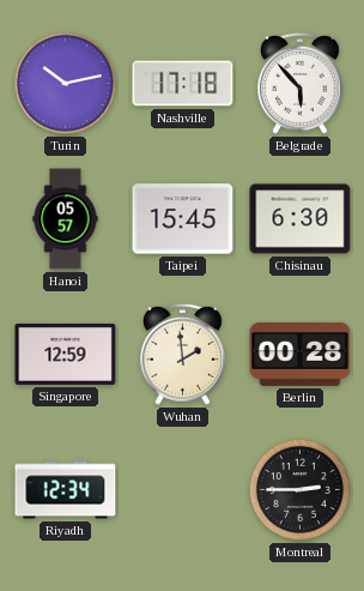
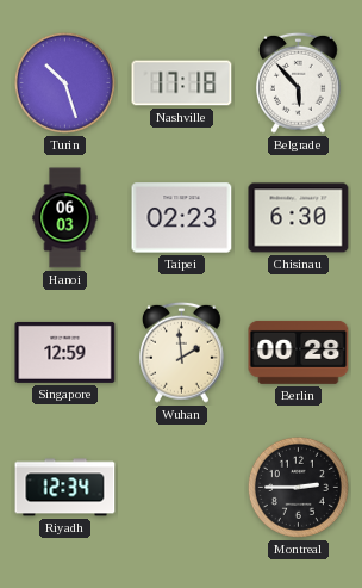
Turin: 10:13 -> 10:27 (64, 82)
Hanoi: 05:57 -> 06:03 (65, 218)
Taipei: 15:45 -> 02:23 (182, 218)
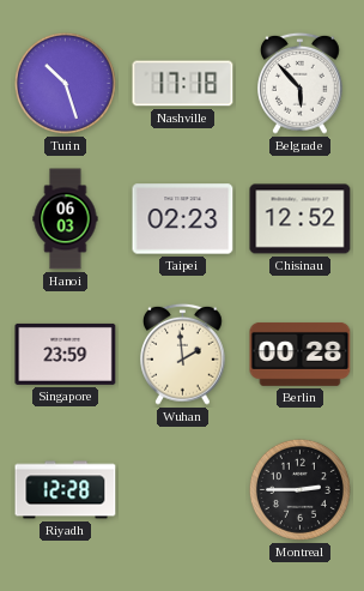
Chisinau: 6:30 -> 12:52 (301, 219)
Singapore: 12:59 -> 23:59 (66, 354)
Riyadh: 12:34 -> 12:28 (66, 490)
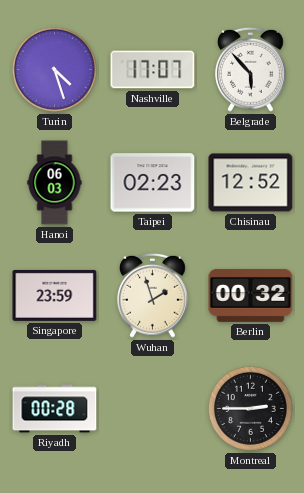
Turin: 10:27 -> 4:27 (54, 69)
Nashville: 17:18 -> 17:07 (153, 70)
Wuhan: 1:59 -> 1:57 (153, 295)
Berlin: 00:28 -> 00:32 (251, 295)
Riyadh: 12:28 -> 00:28 (55, 409)
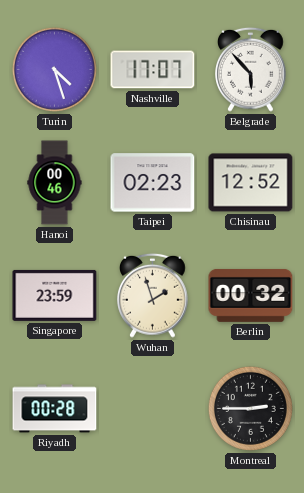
Hanoi: 06:03 -> 00:46 (55, 183)
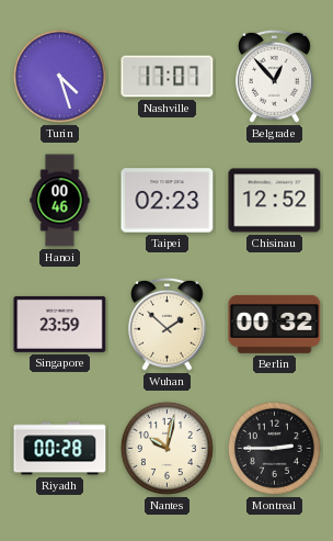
Belgrade: 5:53 -> 12:53 (275, 76)
Wuhan: 1:57 -> 1:52 (168, 324)
Nantes: none -> 10:02 (166, 448)
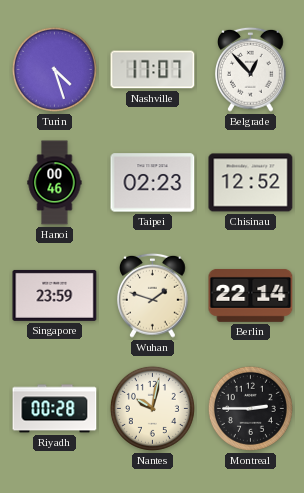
Wuhan: 1:52 -> 1:48 (153, 295)
Berlin: 00:32 -> 22:14 (251, 295)
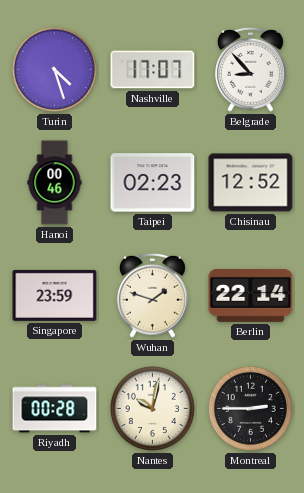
Belgrade: 12:53 -> 8:53 (251, 69)
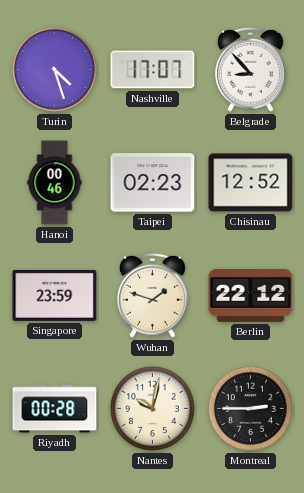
Berlin: 22:14 -> 22:12 (251, 295)
